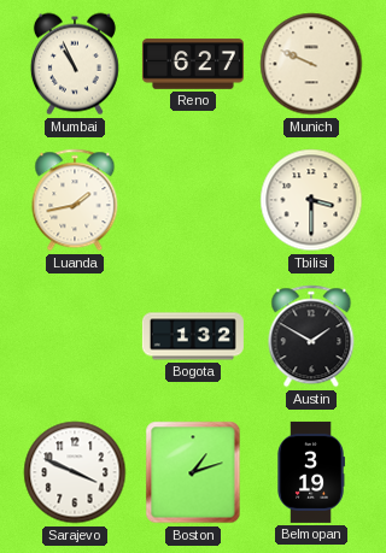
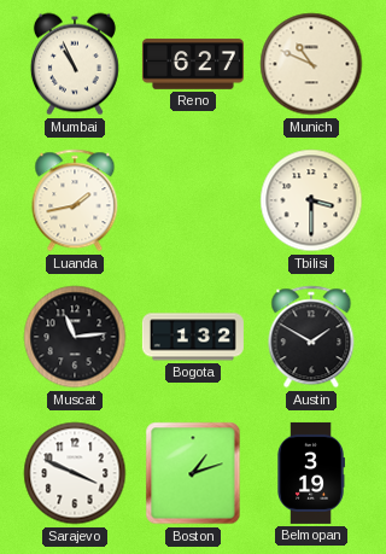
Munich: 9:49 -> 10:49 (311, 64)
Muscat: none -> 11:14 (75, 337)
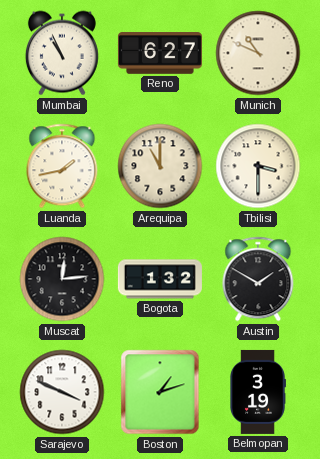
Arequipa: none -> 11:00 (160, 166)
Muscat: 11:14 -> 12:14 (62, 279)
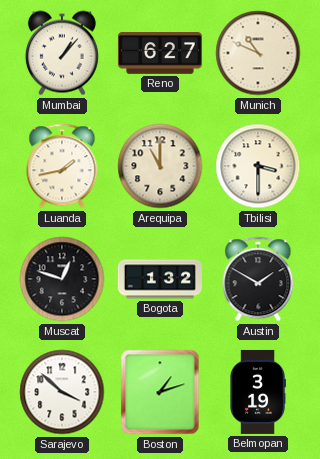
Mumbai: 10:56 -> 1:07 (62, 53)
Muscat: 12:14 -> 12:48 (62, 279)
Sarajevo: 3:49 -> 3:52 (62, 392)
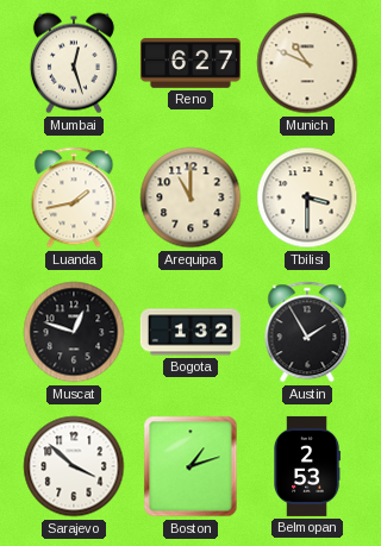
Mumbai: 1:07 -> 12:27 (74, 63)
Austin: 1:50 -> 1:55 (307, 332)
Belmopan: 3:19 -> 2:53 (307, 466)
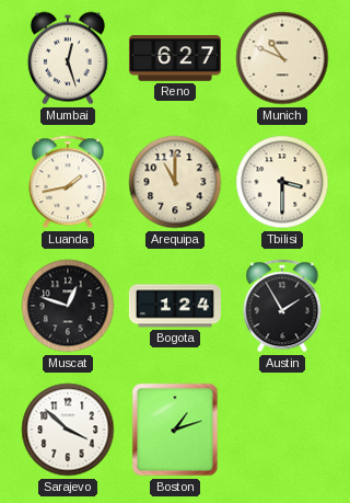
Bogota: 1:32 -> 1:24 (175, 306)
Belmopan: 2:53 -> none (307, 466)
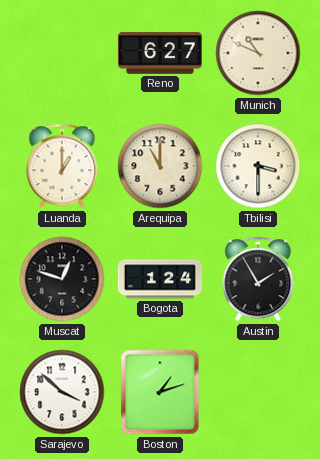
Mumbai: 12:27 -> none (68, 58)
Luanda: 1:43 -> 1:00 (62, 166)
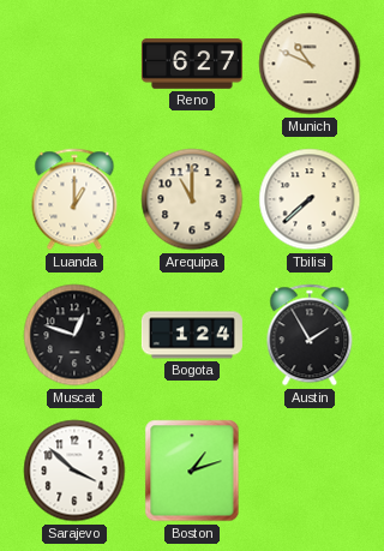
Tbilisi: 3:30 -> 7:38 (310, 199)
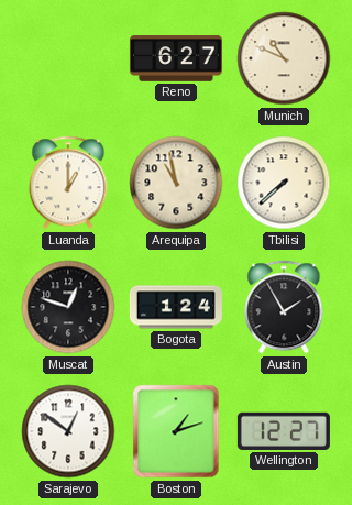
Arequipa: 11:00 -> 10:58 (176, 183)
Sarajevo: 3:52 -> 12:51 (68, 431)
Wellington: none -> 12:27 (284, 431)
